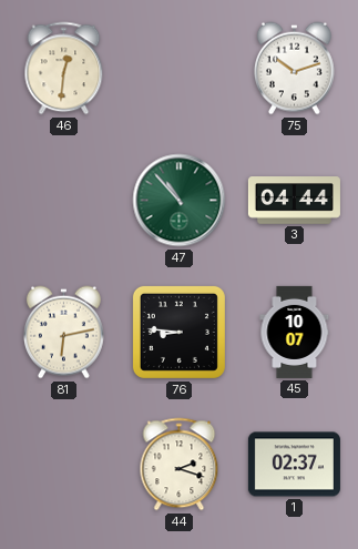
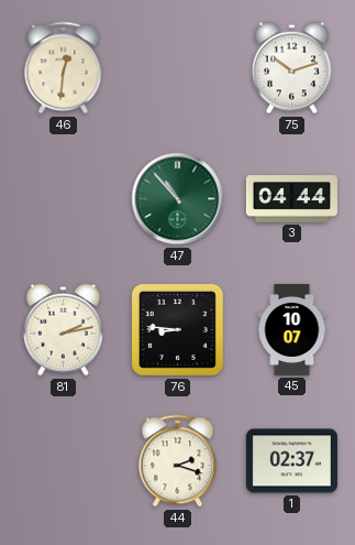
81: 6:13 -> 2:13 (64, 330)
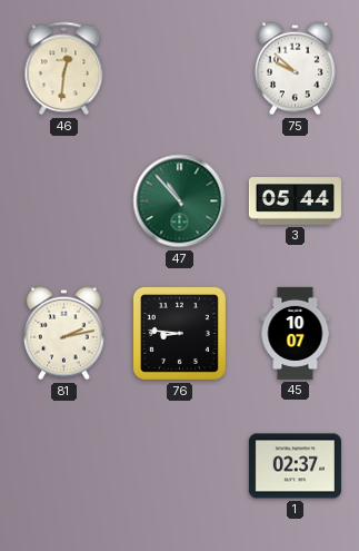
75: 10:12 -> 9:52 (296, 69)
3: 04:44 -> 05:44 (295, 201)
44: 2:18 -> none (178, 461)
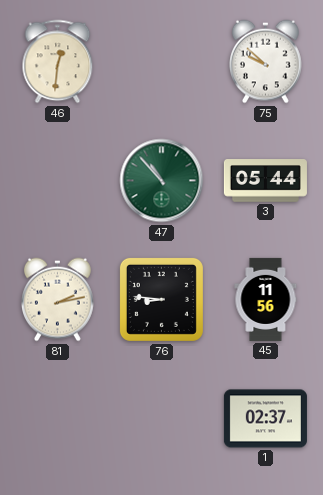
45: 10:07 -> 11:56 (266, 299)
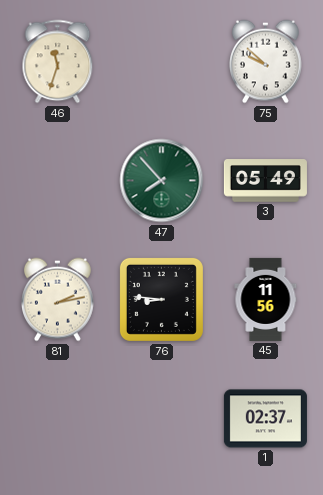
46: 12:31 -> 11:33 (58, 62)
47: 10:53 -> 7:53 (162, 181)
3: 05:44 -> 05:49 (265, 181)
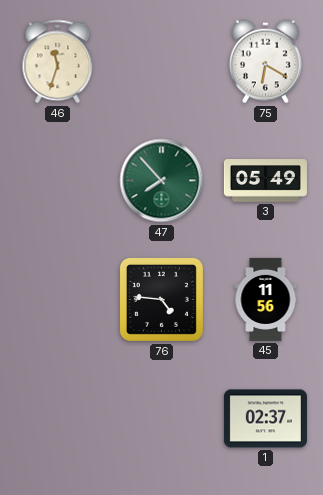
75: 9:52 -> 6:20 (266, 62)
81: 2:13 -> none (58, 300)
76: 8:46 -> 4:46 (161, 299)
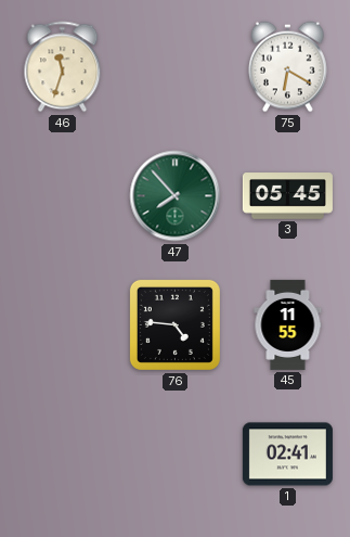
3: 05:49 -> 05:45 (287, 196)
45: 11:56 -> 11:55 (288, 324)
1: 02:37 -> 02:41 (287, 455)
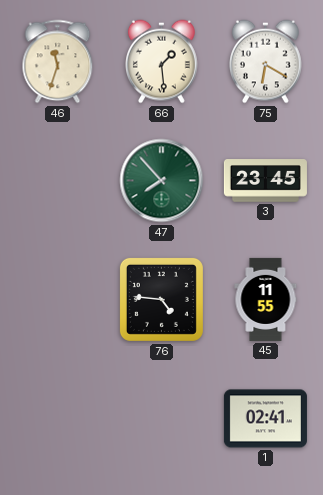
66: none -> 1:29 (162, 62)
3: 05:45 -> 23:45 (265, 181)
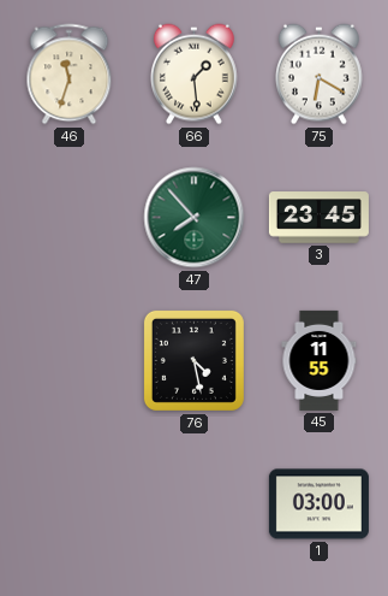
76: 4:46 -> 4:28 (193, 360)
1: 02:41 -> 03:00 (318, 504)
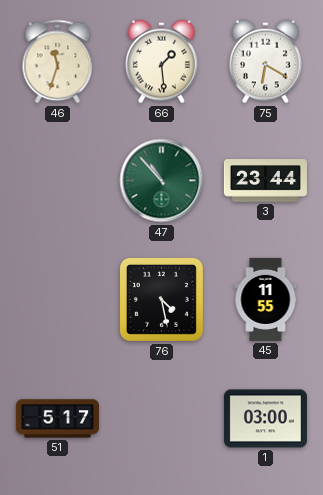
47: 7:53 -> 10:53 (162, 181)
3: 23:45 -> 23:44 (265, 181)
51: none -> 5:17 (57, 419)
